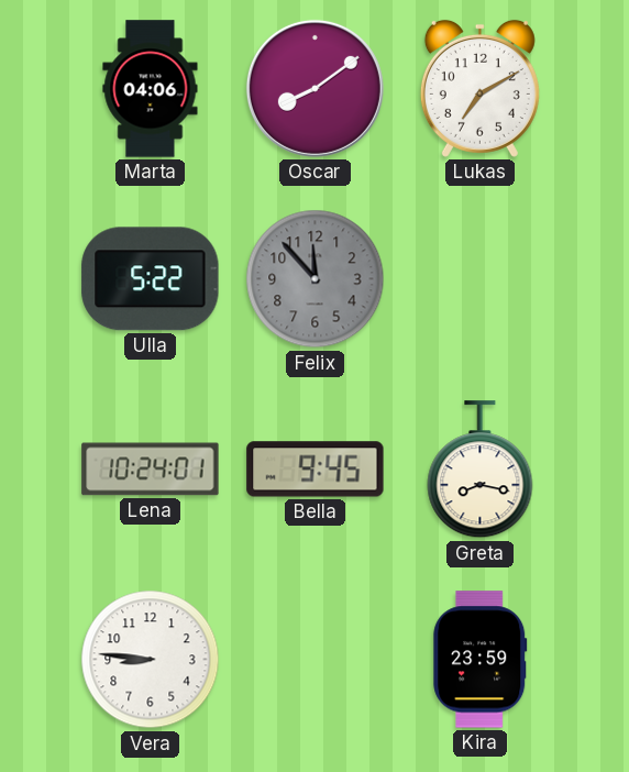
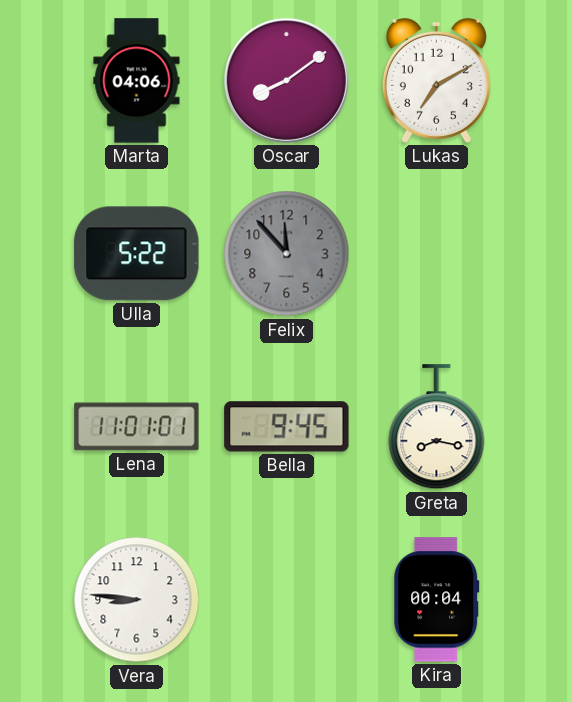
Lena: 10:24 -> 11:01 (137, 427)
Kira: 23:59 -> 00:04 (437, 600)
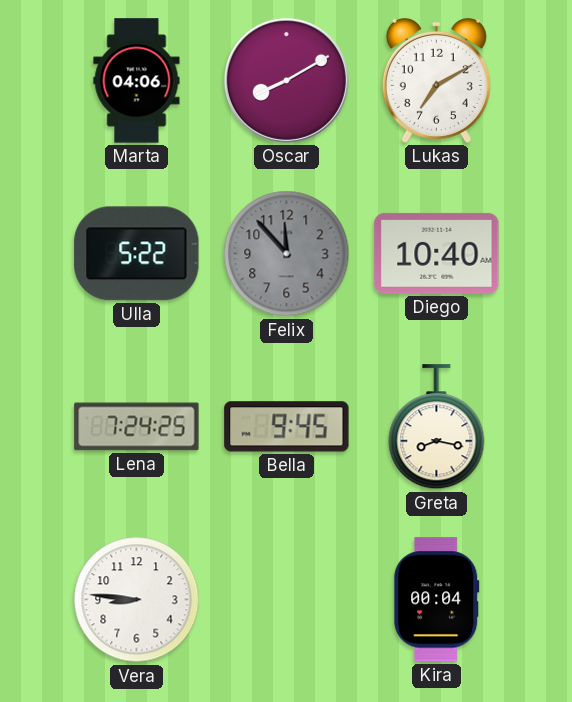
Oscar: 8:09 -> 8:10 (286, 80)
Diego: none -> 10:40 (437, 253)
Lena: 11:01 -> 7:24 (137, 427)
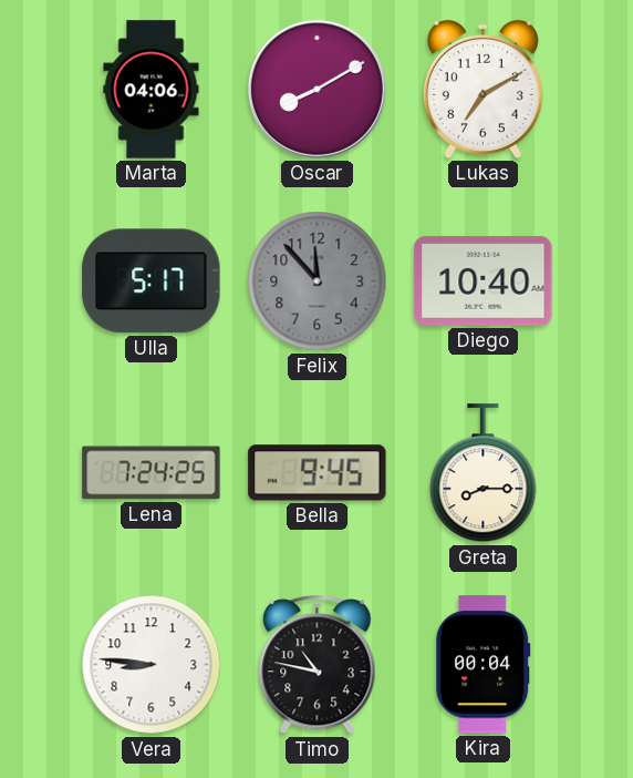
Ulla: 5:22 -> 5:17 (152, 281)
Greta: 8:17 -> 8:15 (484, 473)
Timo: none -> 10:47 (318, 665)
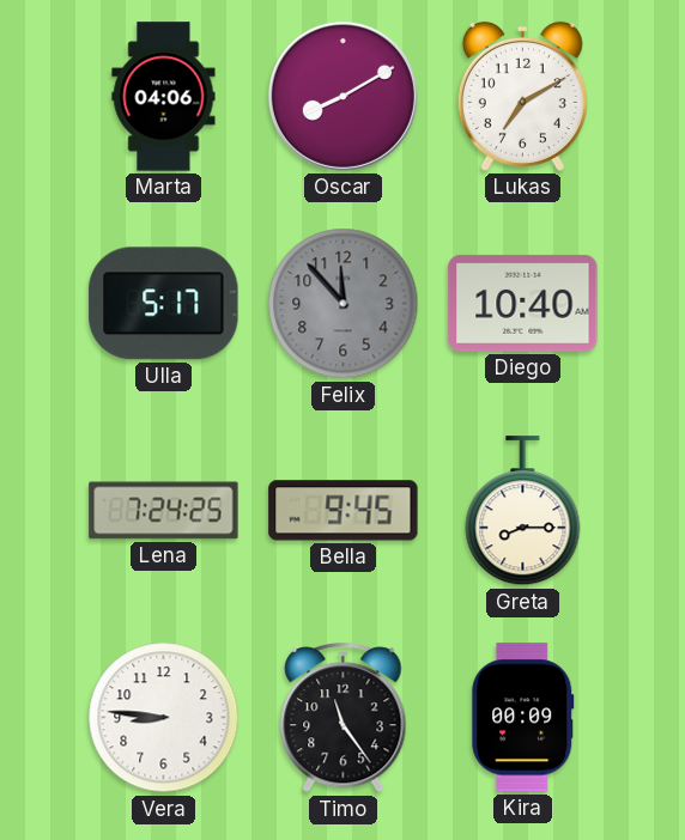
Timo: 10:47 -> 11:24 (344, 718)
Kira: 00:04 -> 00:09 (523, 718)
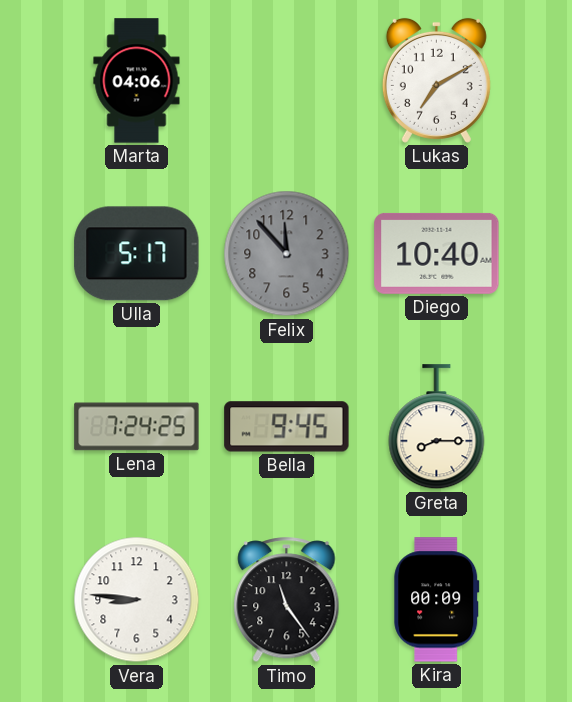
Oscar: 8:10 -> none (342, 96)
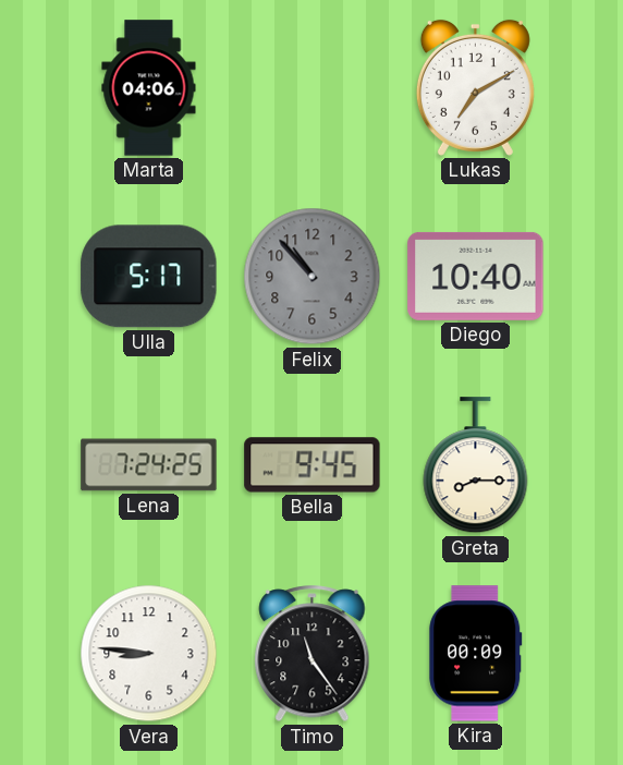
Felix: 11:53 -> 10:53 (313, 277)
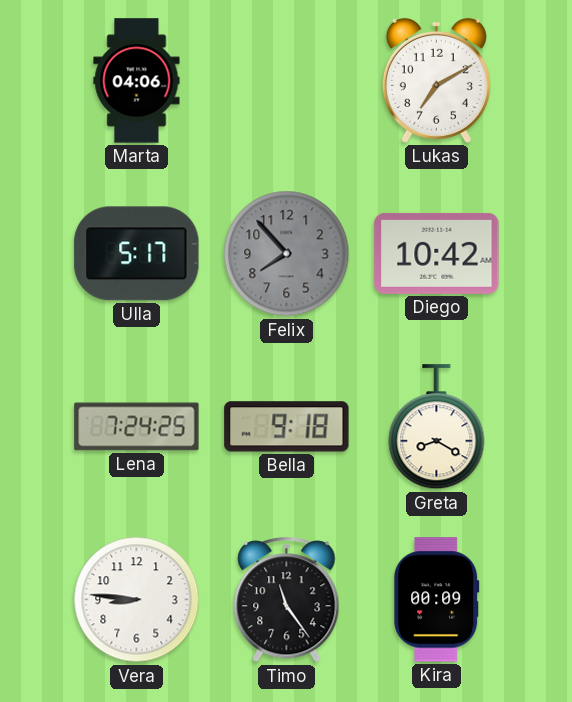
Felix: 10:53 -> 7:53 (287, 254)
Diego: 10:40 -> 10:42 (437, 253)
Bella: 9:45 -> 9:18 (287, 427)
Greta: 8:15 -> 8:20 (437, 427)
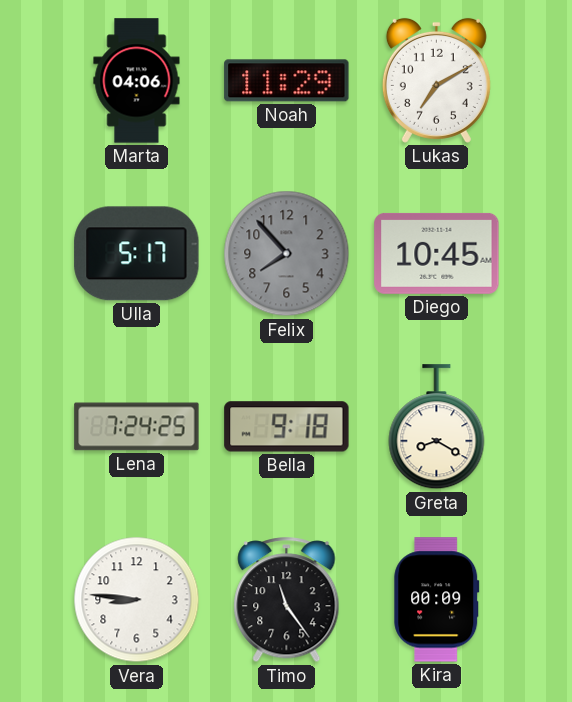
Noah: none -> 11:29 (287, 81)
Diego: 10:42 -> 10:45 (437, 253)
